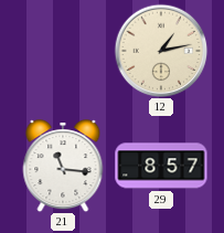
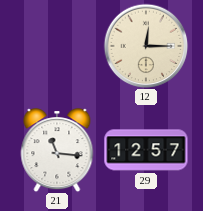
12: 1:13 -> 12:15 (146, 46)
29: 8:57 -> 12:57 (146, 150)
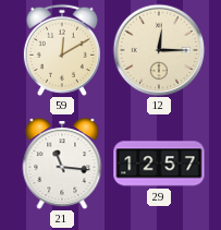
59: none -> 12:10 (62, 50)
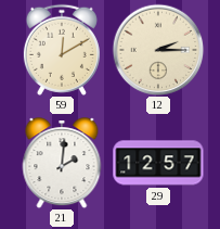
12: 12:15 -> 2:15 (158, 50)
21: 11:16 -> 2:01 (62, 163)
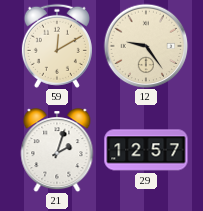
12: 2:15 -> 9:24 (146, 46)
21: 2:01 -> 2:03 (57, 150)
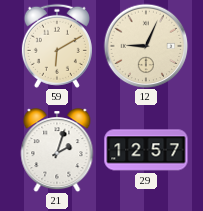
59: 12:10 -> 6:10 (57, 46)
12: 9:24 -> 9:04 (146, 46)
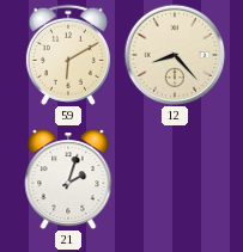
12: 9:04 -> 8:23 (175, 55)
29: 12:57 -> none (146, 150)
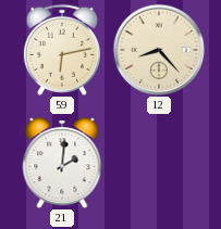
59: 6:10 -> 6:13 (62, 50)
21: 2:03 -> 2:01 (62, 163)
